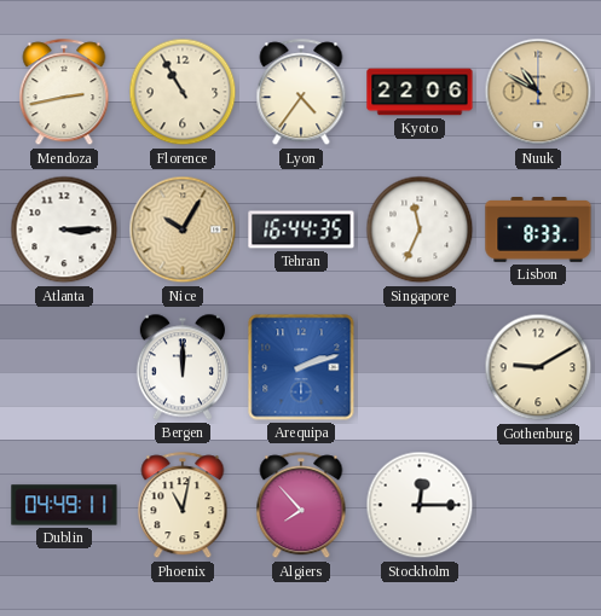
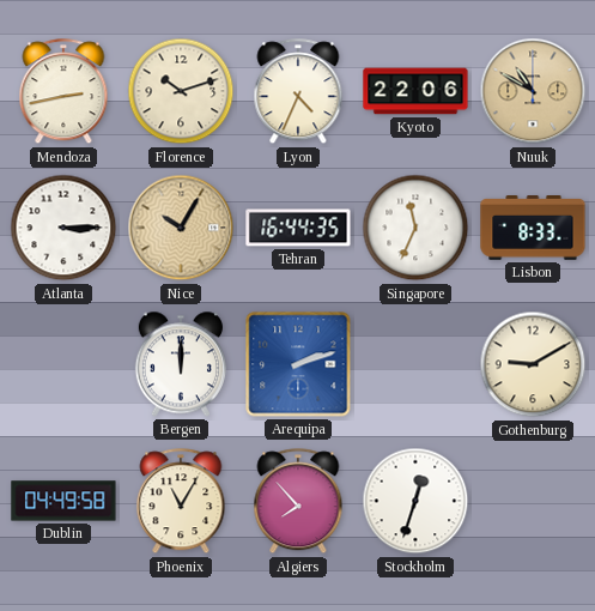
Florence: 10:55 -> 10:12 (181, 91)
Lyon: 4:36 -> 4:34 (298, 92)
Dublin: 04:49:11 -> 04:49:58 (63, 501)
Phoenix: 11:02 -> 11:05 (181, 502)
Stockholm: 12:15 -> 12:33 (415, 501)
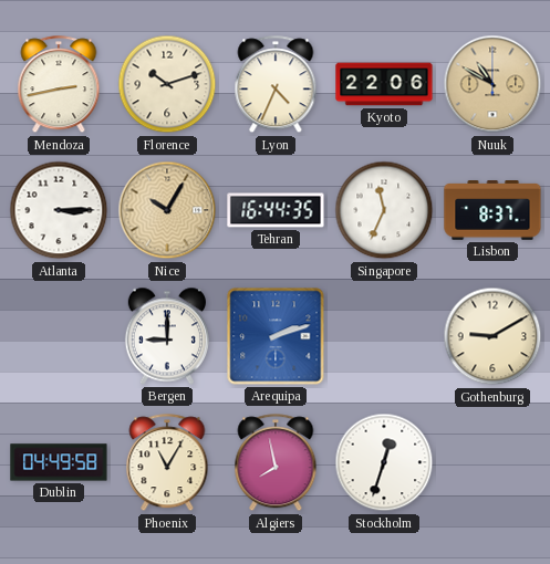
Lisbon: 8:33 -> 8:37 (492, 211)
Bergen: 12:00 -> 9:00 (167, 336)
Algiers: 7:53 -> 7:58 (276, 463)
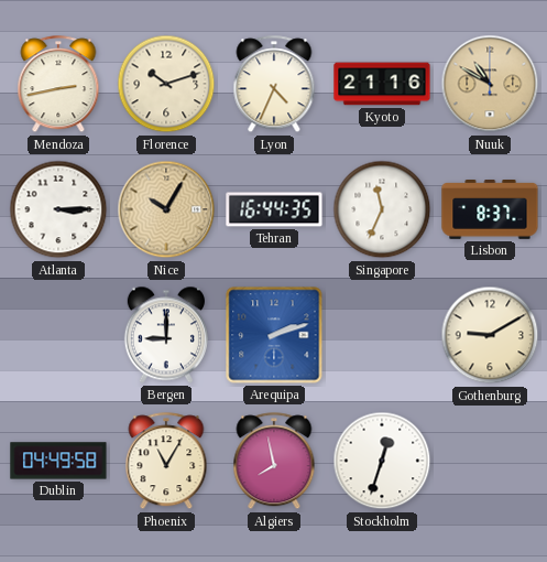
Kyoto: 22:06 -> 21:16 (382, 84)
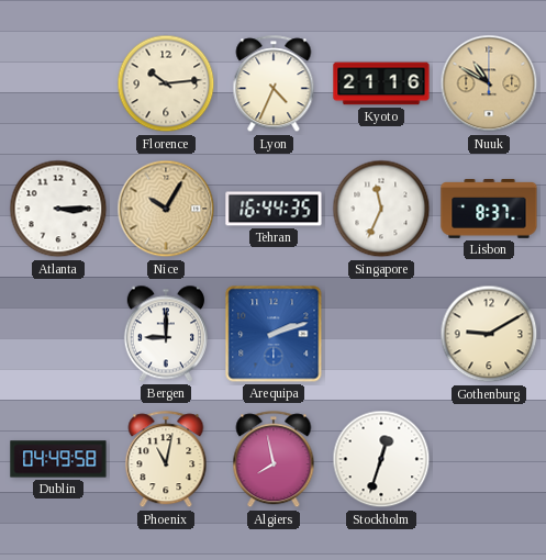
Mendoza: 2:43 -> none (58, 85)
Florence: 10:12 -> 10:14 (166, 83)
Phoenix: 11:05 -> 11:02 (166, 460)
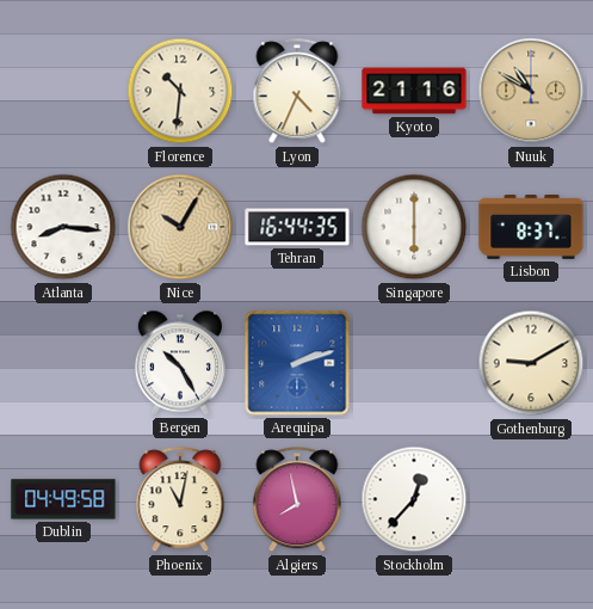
Florence: 10:14 -> 10:31 (180, 91)
Atlanta: 3:15 -> 8:16 (63, 227)
Singapore: 11:34 -> 6:00 (414, 227)
Bergen: 9:00 -> 10:25 (180, 363)
Stockholm: 12:33 -> 12:37 (414, 499)
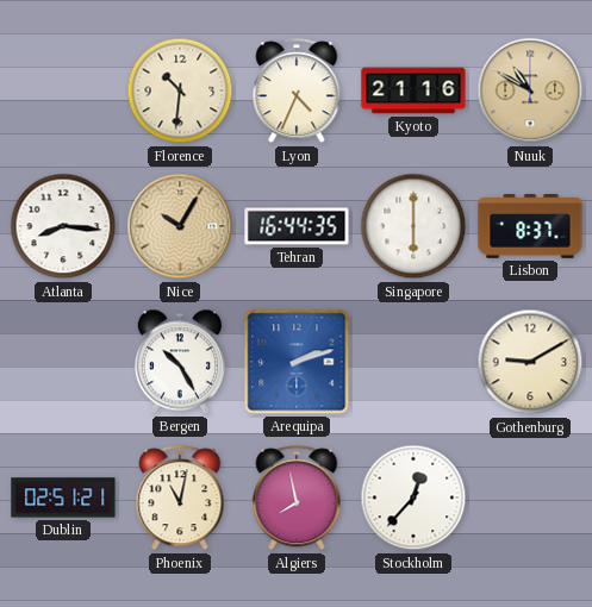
Dublin: 04:49 -> 02:51 (63, 498)
